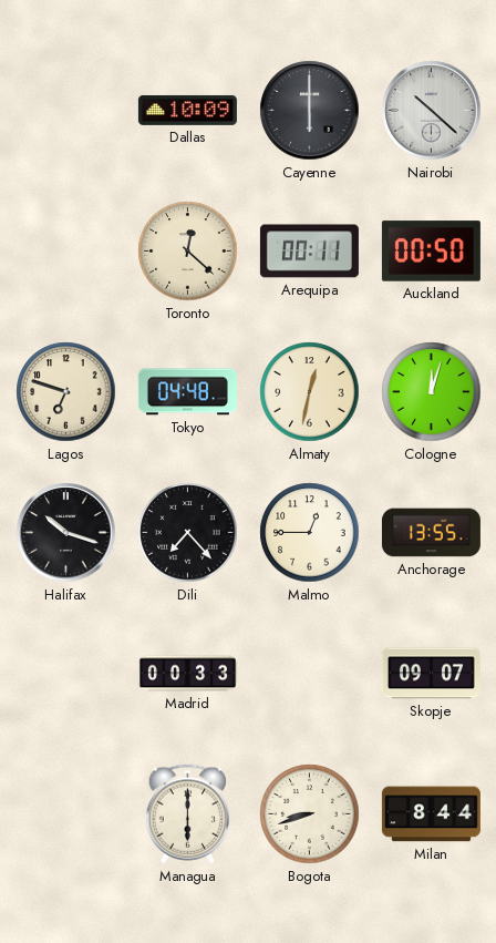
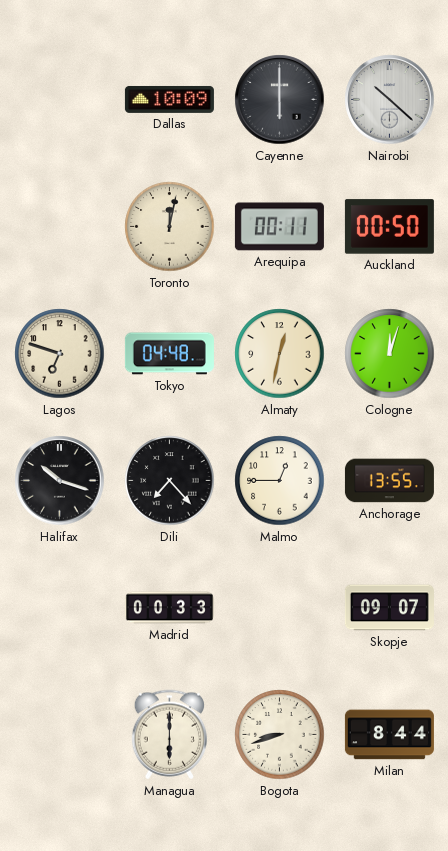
Toronto: 12:22 -> 12:02 (170, 227)
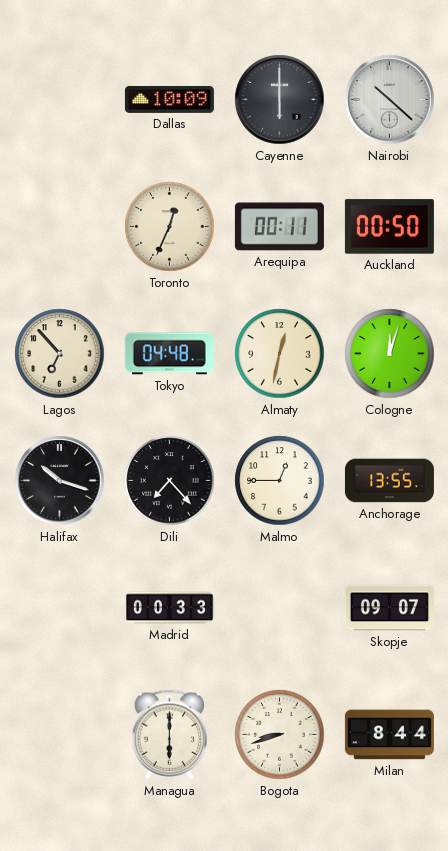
Toronto: 12:02 -> 12:34 (170, 227)
Lagos: 6:48 -> 6:53 (60, 354)
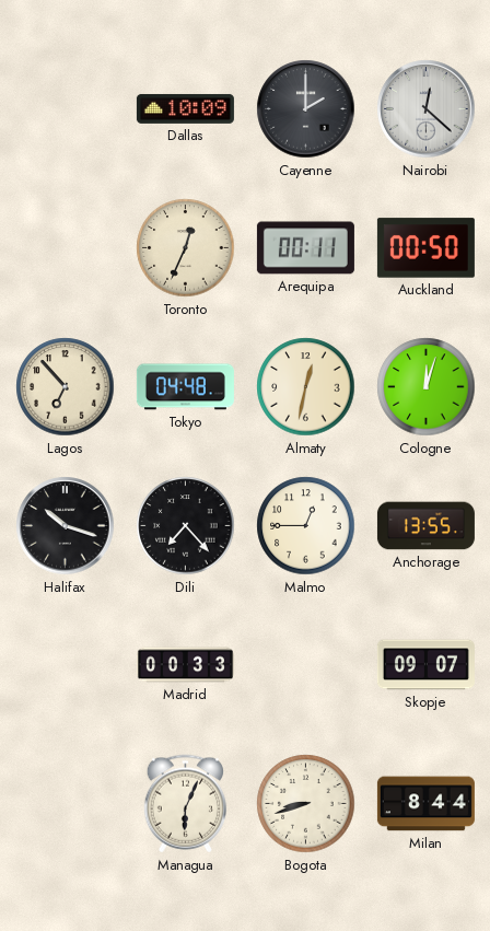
Cayenne: 6:00 -> 2:00 (306, 109)
Nairobi: 10:22 -> 12:22 (427, 109)
Managua: 6:00 -> 6:04 (185, 804)
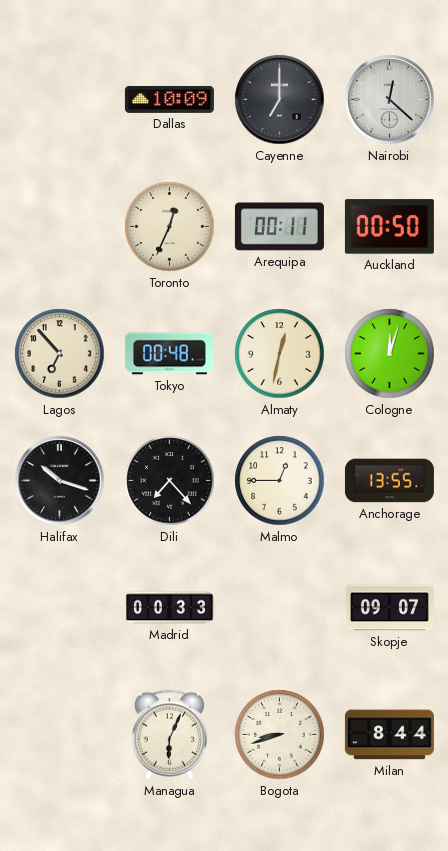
Cayenne: 2:00 -> 7:00 (280, 100)
Tokyo: 04:48 -> 00:48 (169, 354)
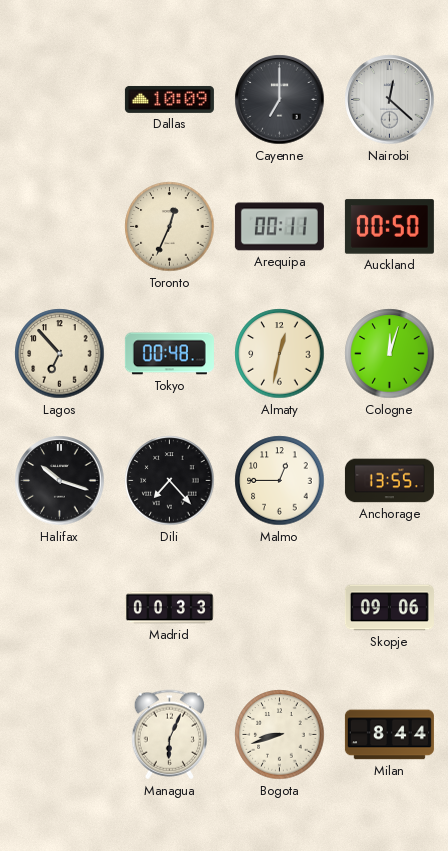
Skopje: 09:07 -> 09:06 (389, 608)
